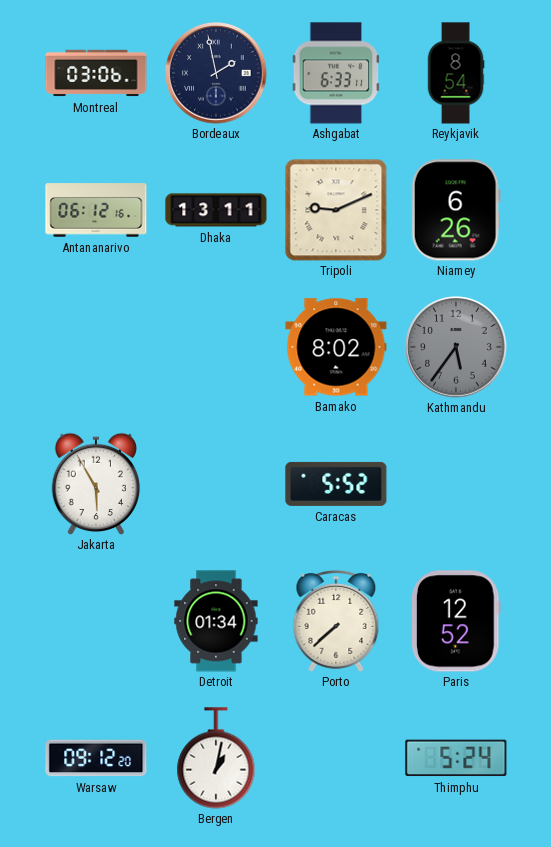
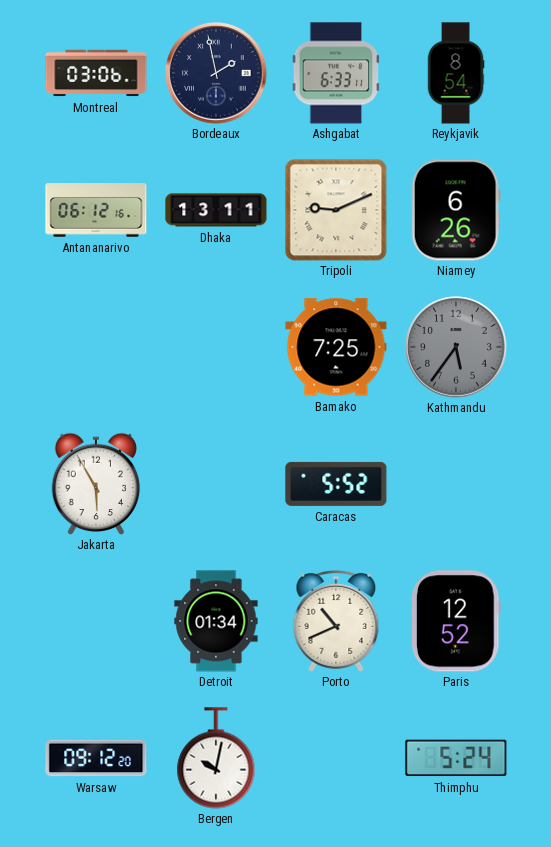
Bamako: 8:02 -> 7:25 (336, 347)
Porto: 7:38 -> 10:41 (336, 621)
Bergen: 1:02 -> 10:02 (216, 758)
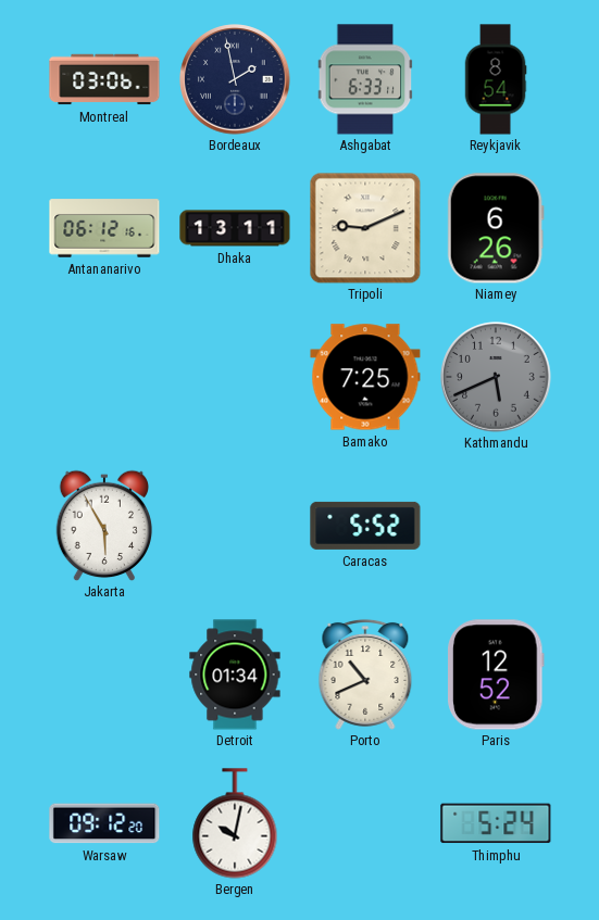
Kathmandu: 5:36 -> 5:41 (496, 377)
